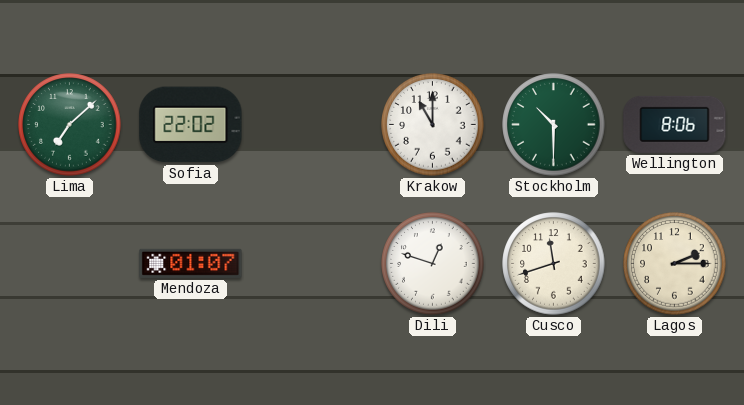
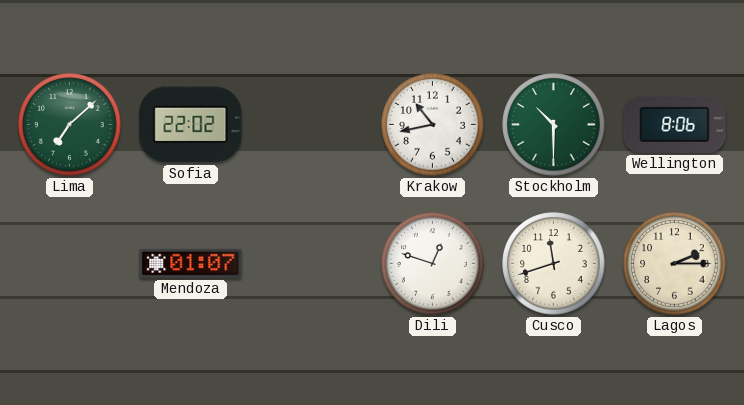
Krakow: 11:00 -> 10:43 (433, 125)
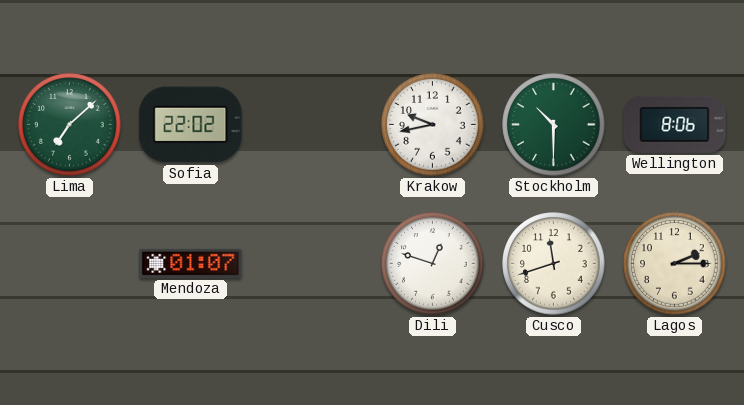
Krakow: 10:43 -> 9:43 (433, 125)
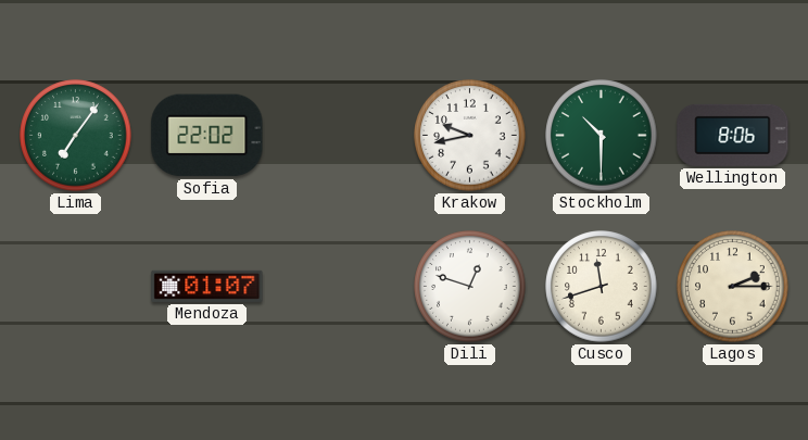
Lima: 7:08 -> 7:06 (76, 136)
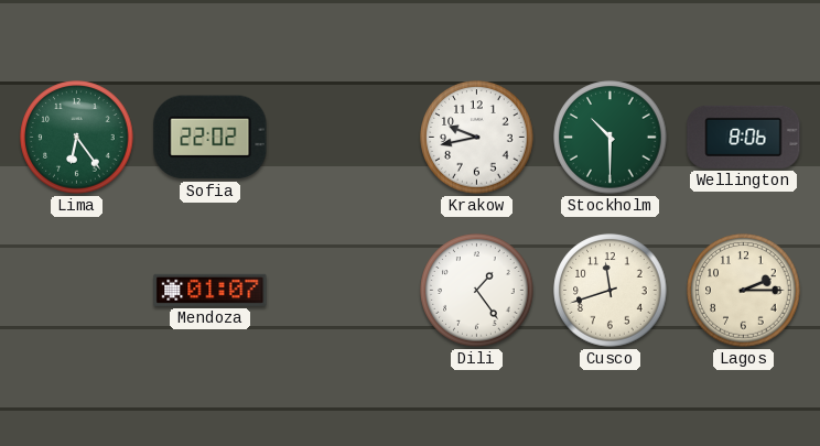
Lima: 7:06 -> 6:24 (77, 138)
Dili: 12:48 -> 1:24 (477, 291)
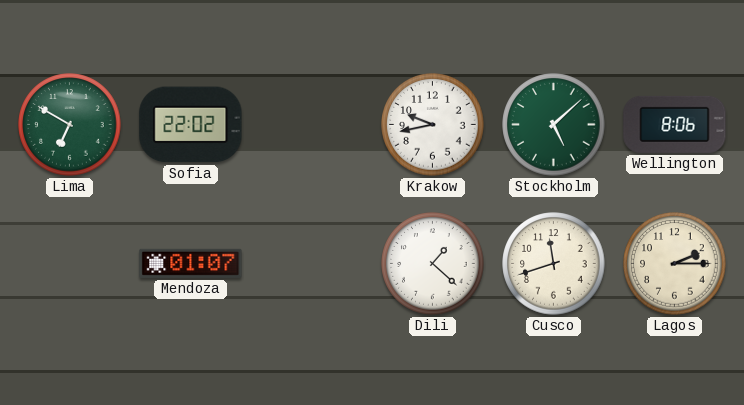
Lima: 6:24 -> 6:50 (70, 125)
Stockholm: 10:30 -> 5:08 (554, 125)
Dili: 1:24 -> 1:22 (433, 264)
